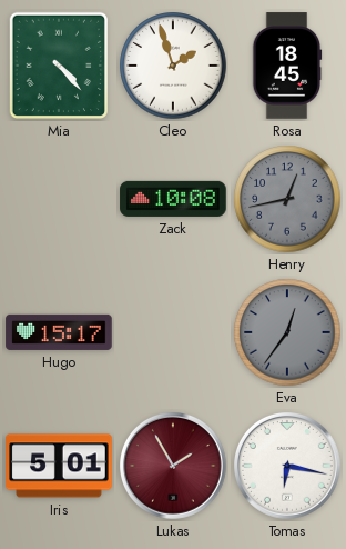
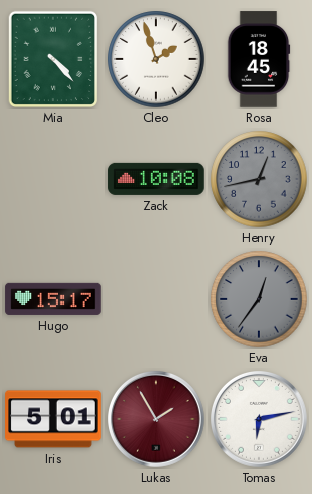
Tomas: 6:17 -> 6:13 (260, 420)
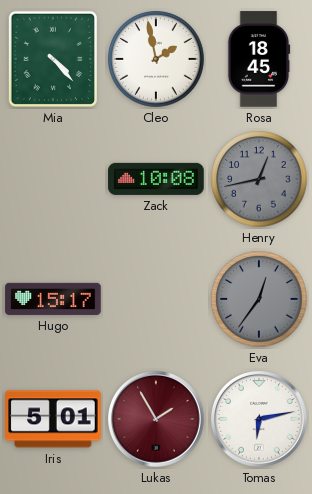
Cleo: 1:57 -> 1:58 (156, 59)
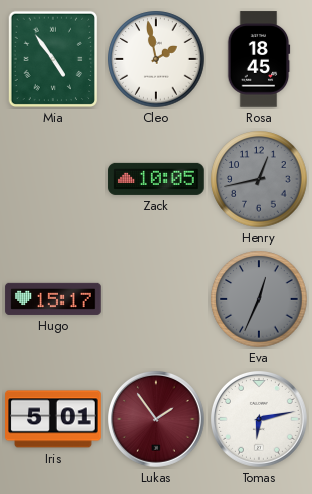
Mia: 4:23 -> 4:54 (53, 59)
Zack: 10:08 -> 10:05 (156, 179)
Eva: 12:36 -> 12:34 (259, 299)
Lukas: 1:55 -> 1:54 (157, 420)
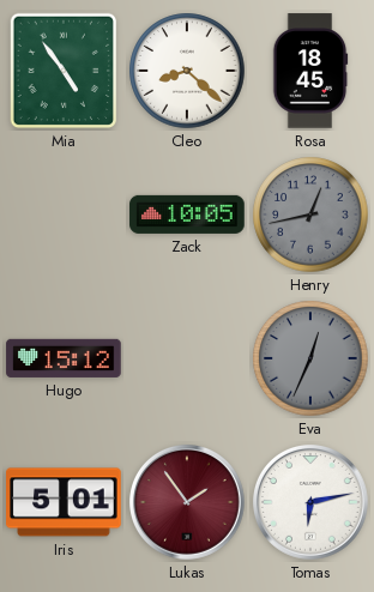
Cleo: 1:58 -> 8:22 (187, 71)
Hugo: 15:17 -> 15:12 (64, 358)
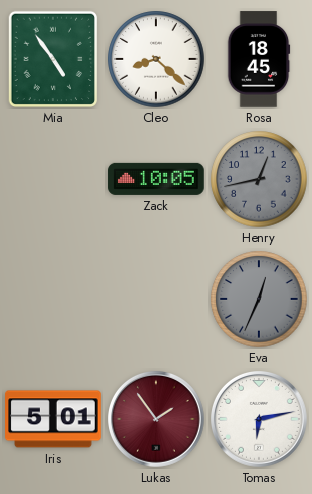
Hugo: 15:12 -> none (64, 358)
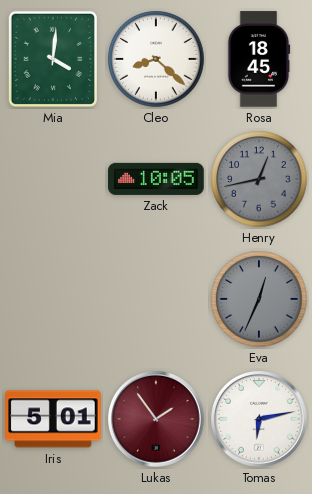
Mia: 4:54 -> 4:01 (53, 59)
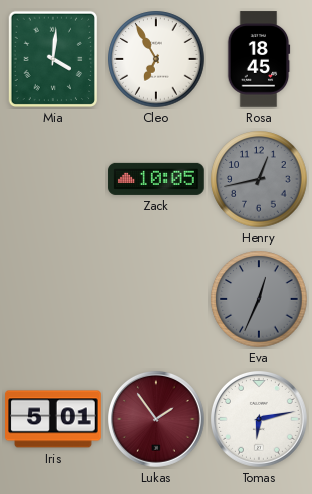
Cleo: 8:22 -> 6:55 (156, 59)
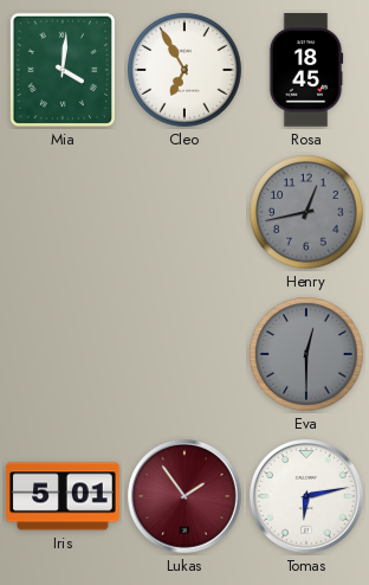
Zack: 10:05 -> none (156, 179)
Eva: 12:34 -> 12:30 (306, 354)
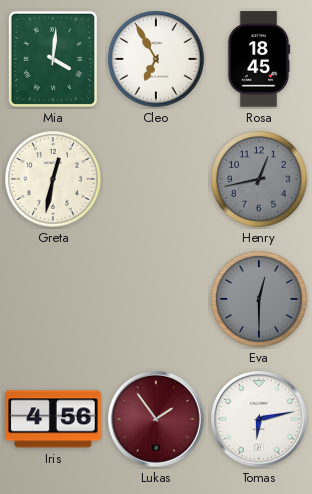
Greta: none -> 12:32 (53, 179)
Iris: 5:01 -> 4:56 (53, 419)
